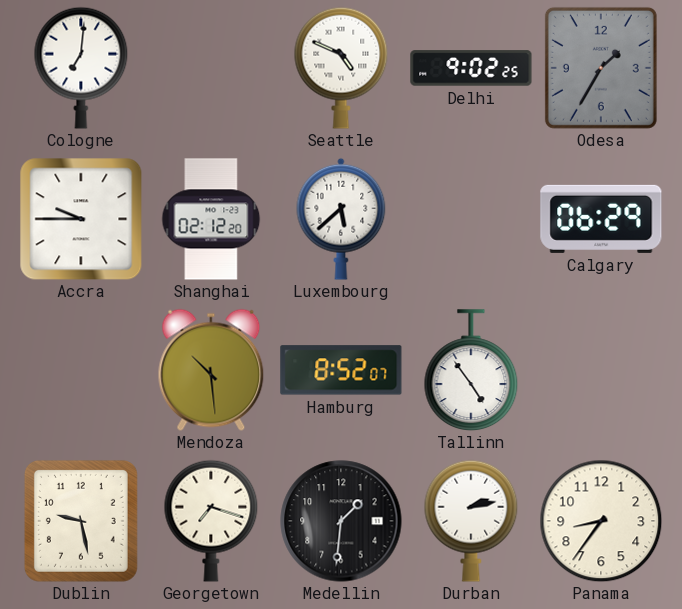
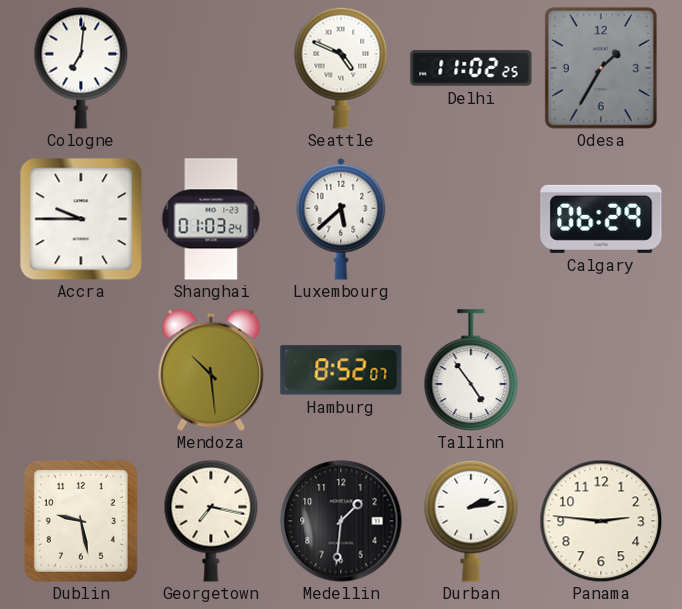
Delhi: 9:02 -> 11:02 (471, 68)
Shanghai: 02:12 -> 01:03 (211, 219)
Georgetown: 7:18 -> 7:17 (211, 521)
Panama: 8:36 -> 2:46 (601, 521)
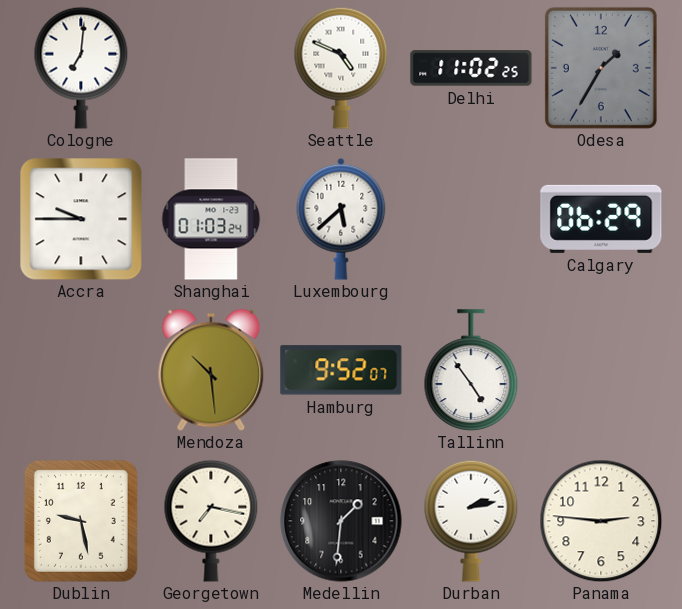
Hamburg: 8:52 -> 9:52 (341, 370)
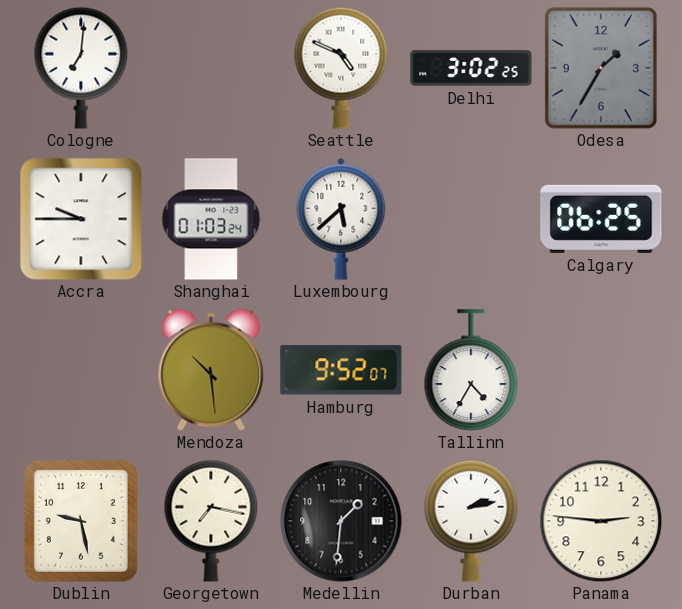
Delhi: 11:02 -> 3:02 (471, 68)
Calgary: 06:29 -> 06:25 (601, 219)
Tallinn: 4:54 -> 4:35 (471, 370)
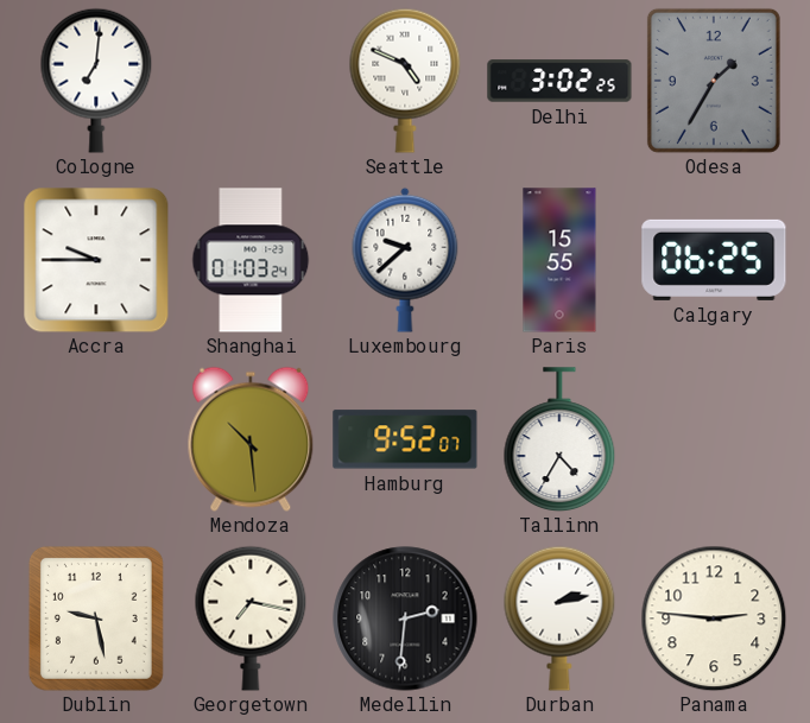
Luxembourg: 5:38 -> 9:38 (405, 260)
Paris: none -> 15:55 (559, 260)
Medellin: 1:31 -> 2:31 (405, 619)
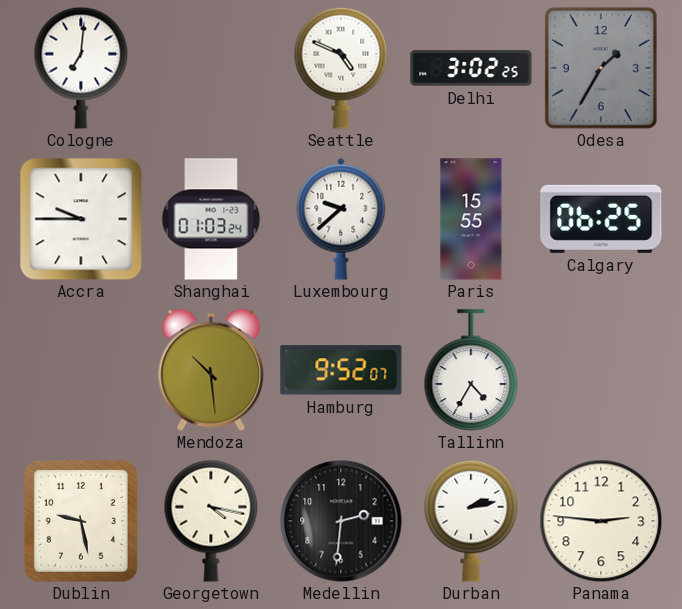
Georgetown: 7:17 -> 4:17 (211, 521)
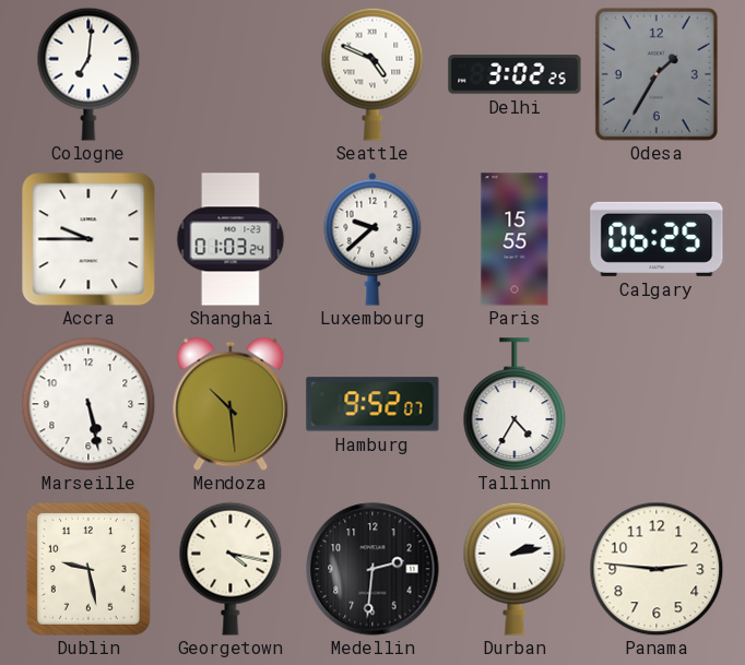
Marseille: none -> 5:28 (88, 404)
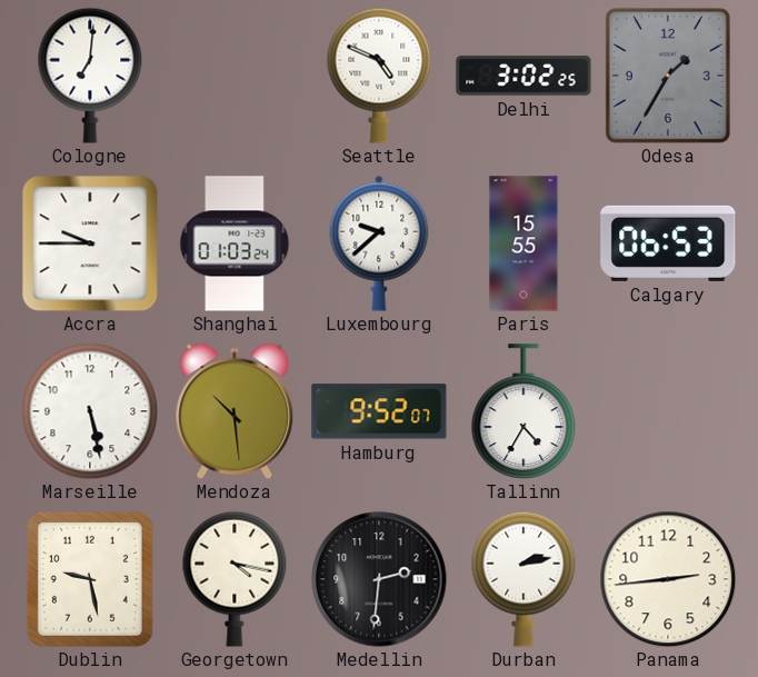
Calgary: 06:25 -> 06:53 (668, 243)
Panama: 2:46 -> 2:44 (668, 579)
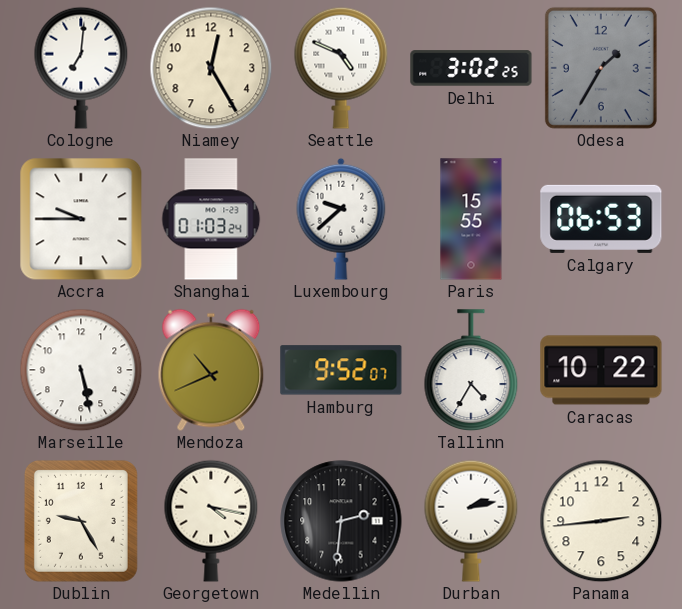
Niamey: none -> 12:25 (211, 68)
Mendoza: 10:29 -> 10:41 (211, 370)
Caracas: none -> 10:22 (601, 370)
Dublin: 9:28 -> 9:25 (81, 521)
